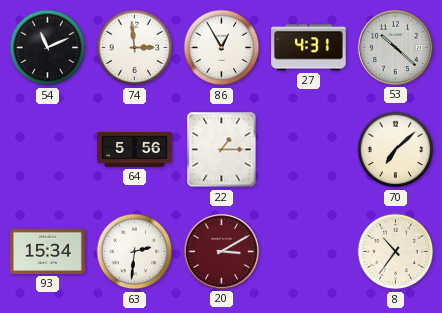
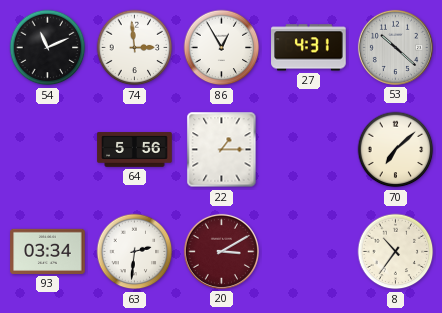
93: 15:34 -> 03:34 (48, 251)
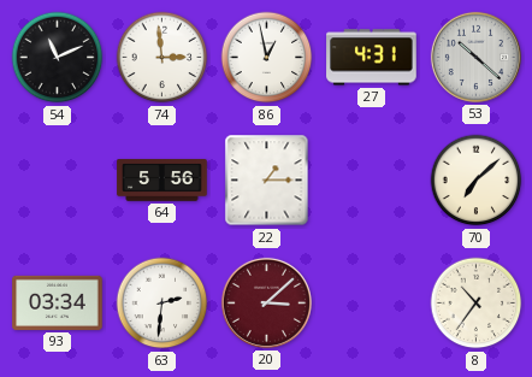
86: 12:55 -> 12:58 (267, 58)
20: 3:10 -> 3:08 (266, 302)
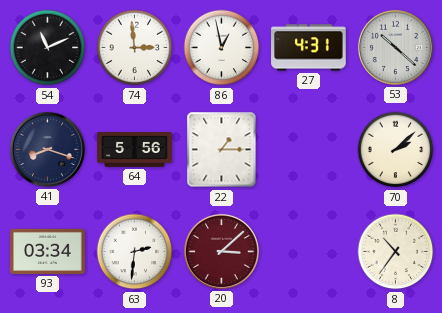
41: none -> 8:18 (47, 149)
70: 7:08 -> 2:08 (396, 150)
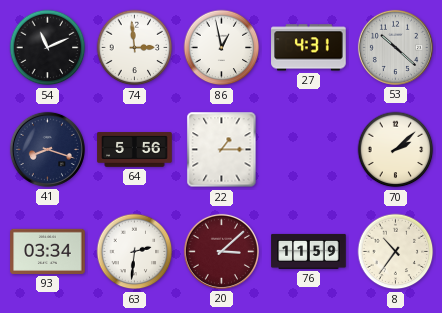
76: none -> 11:59 (309, 251)
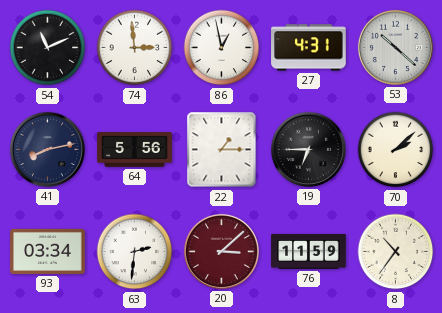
41: 8:18 -> 8:13 (47, 149)
19: none -> 6:45 (308, 149)
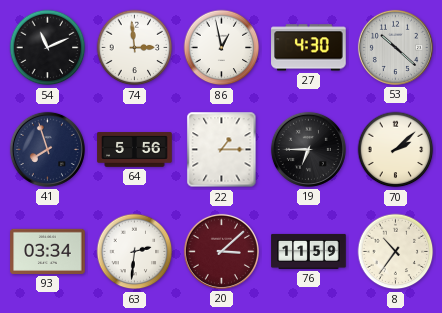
27: 4:31 -> 4:30 (309, 48)
41: 8:13 -> 7:57 (47, 149)
